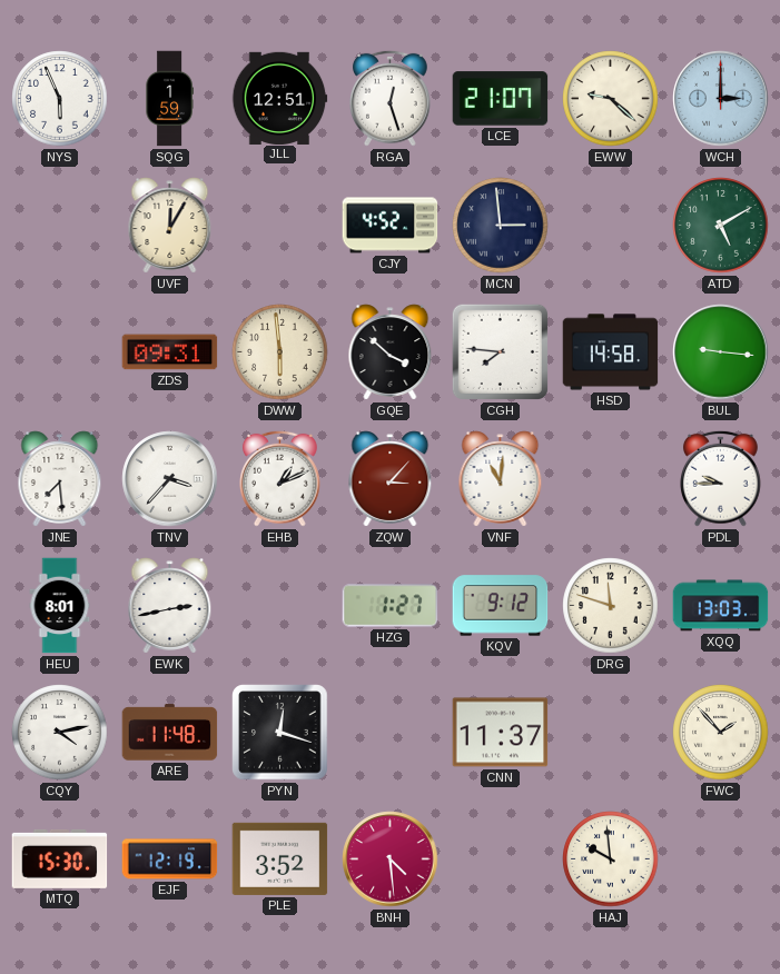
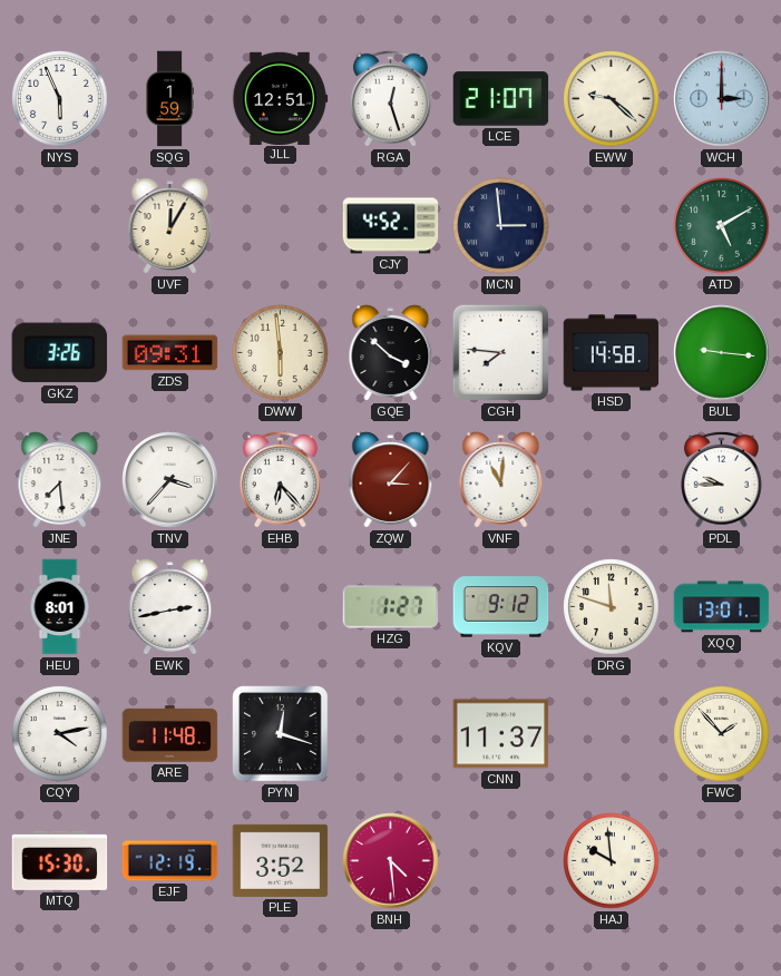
GKZ: none -> 3:26 (59, 353)
EHB: 1:11 -> 6:23 (281, 479)
XQQ: 13:03 -> 13:01 (722, 607)
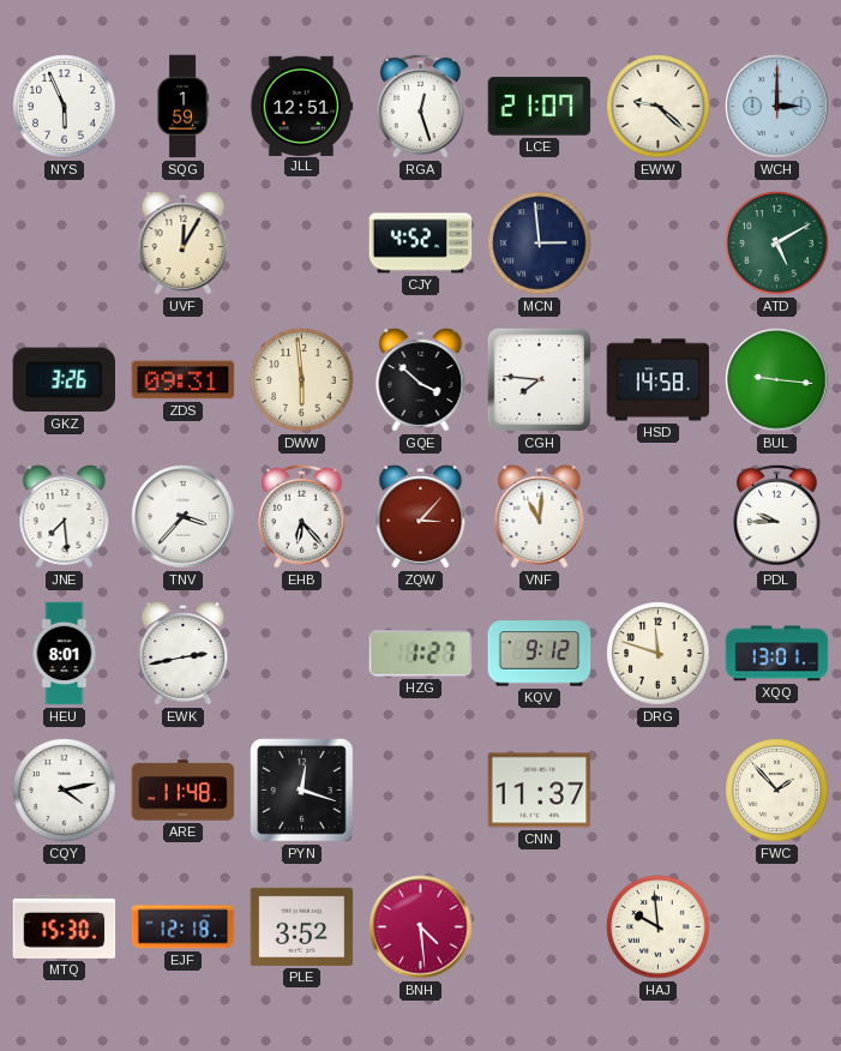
EJF: 12:19 -> 12:18 (184, 927)
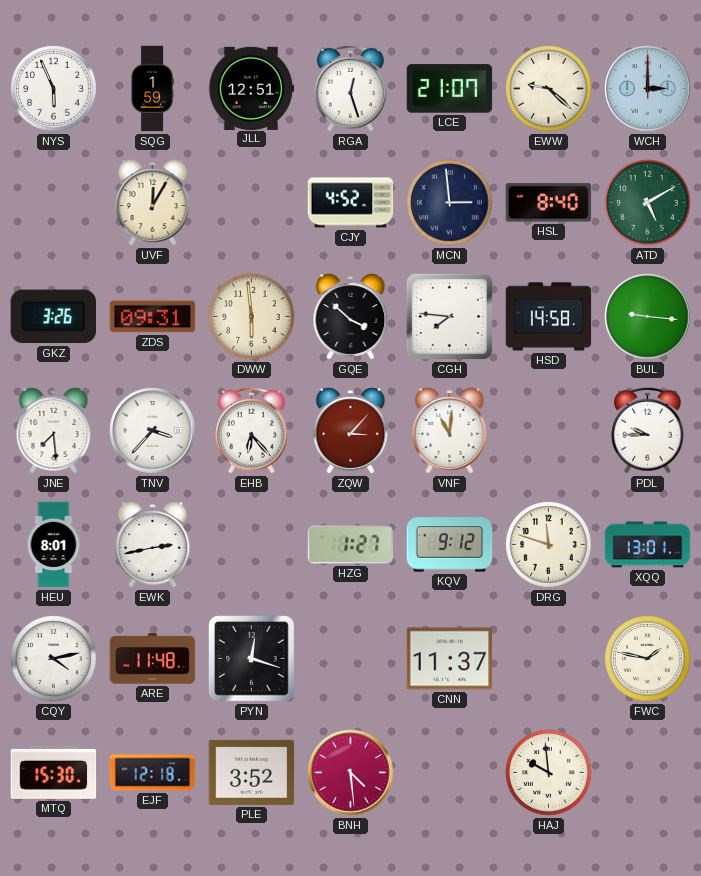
HSL: none -> 8:40 (549, 203)
FWC: 1:53 -> 1:47 (648, 659)
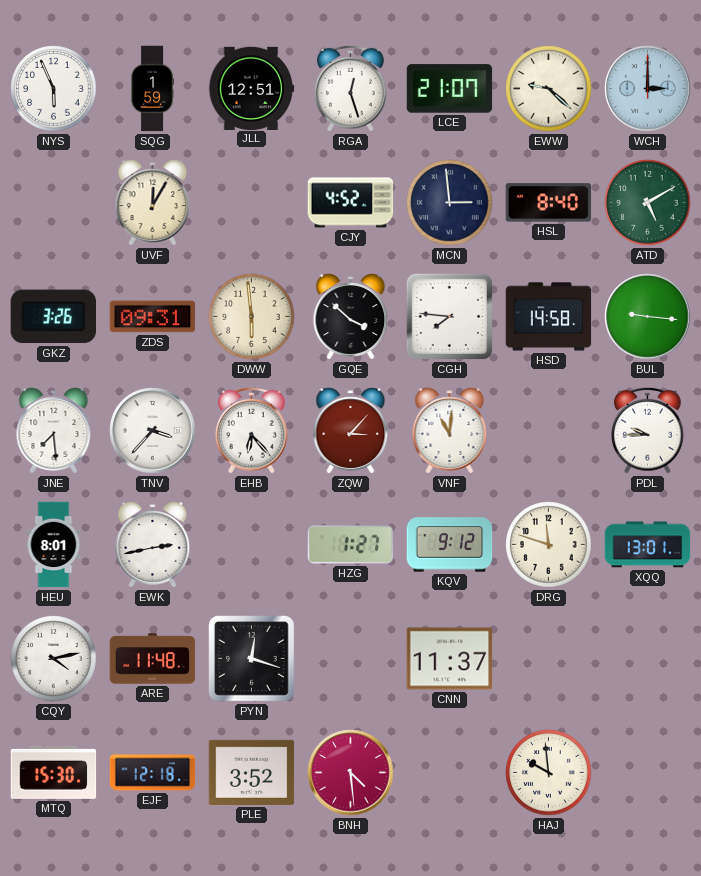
FWC: 1:47 -> none (648, 659)
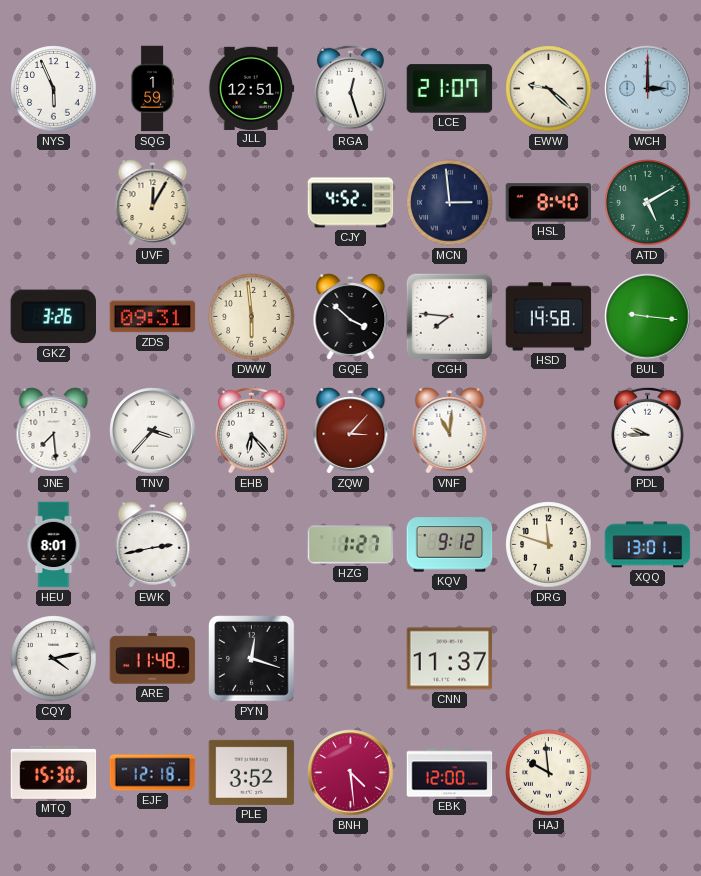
EBK: none -> 12:00 (450, 773)
